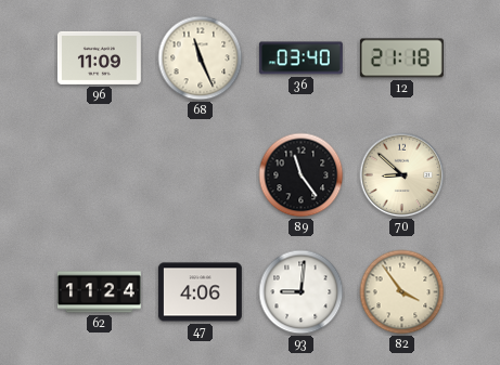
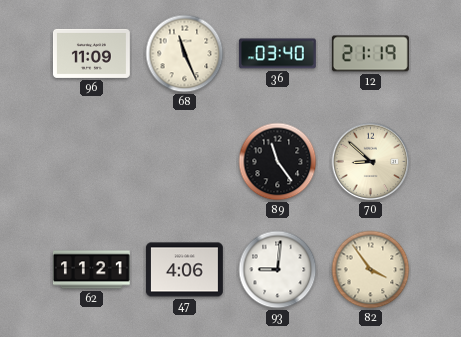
12: 21:18 -> 21:19 (370, 54)
62: 11:24 -> 11:21 (91, 270)
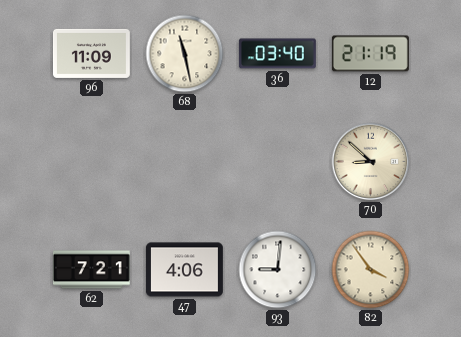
68: 11:26 -> 11:28 (185, 54)
89: 11:24 -> none (278, 162)
62: 11:21 -> 7:21 (91, 270)
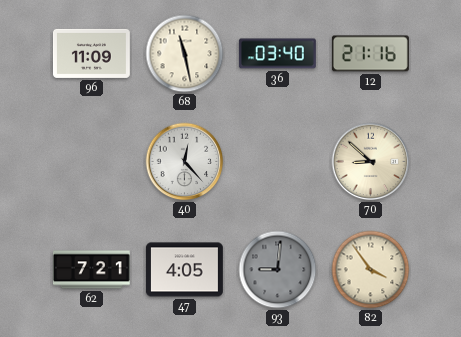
12: 21:19 -> 21:16 (370, 54)
40: none -> 12:23 (185, 162)
47: 4:06 -> 4:05 (184, 270)
93 dial: white -> grey (278, 270)
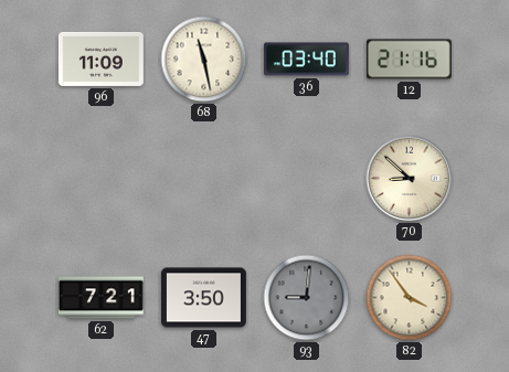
40: 12:23 -> none (185, 162)
47: 4:05 -> 3:50 (203, 298)
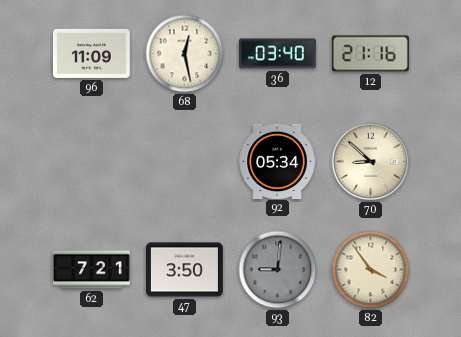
68: 11:28 -> 12:28 (185, 54)
92: none -> 05:34 (277, 161)
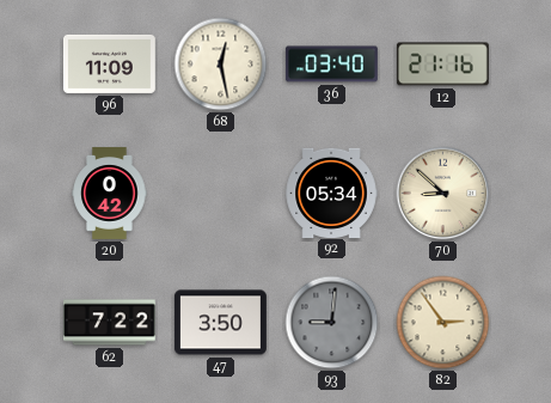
20: none -> 0:42 (110, 194)
62: 7:21 -> 7:22 (109, 323)
82: 3:54 -> 2:54 (443, 323)
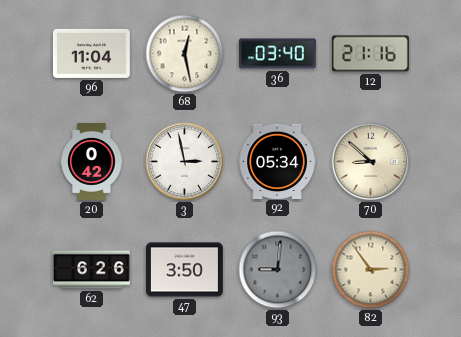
96: 11:09 -> 11:04 (91, 53)
3: none -> 2:58 (185, 162)
62: 7:22 -> 6:26 (91, 270)
